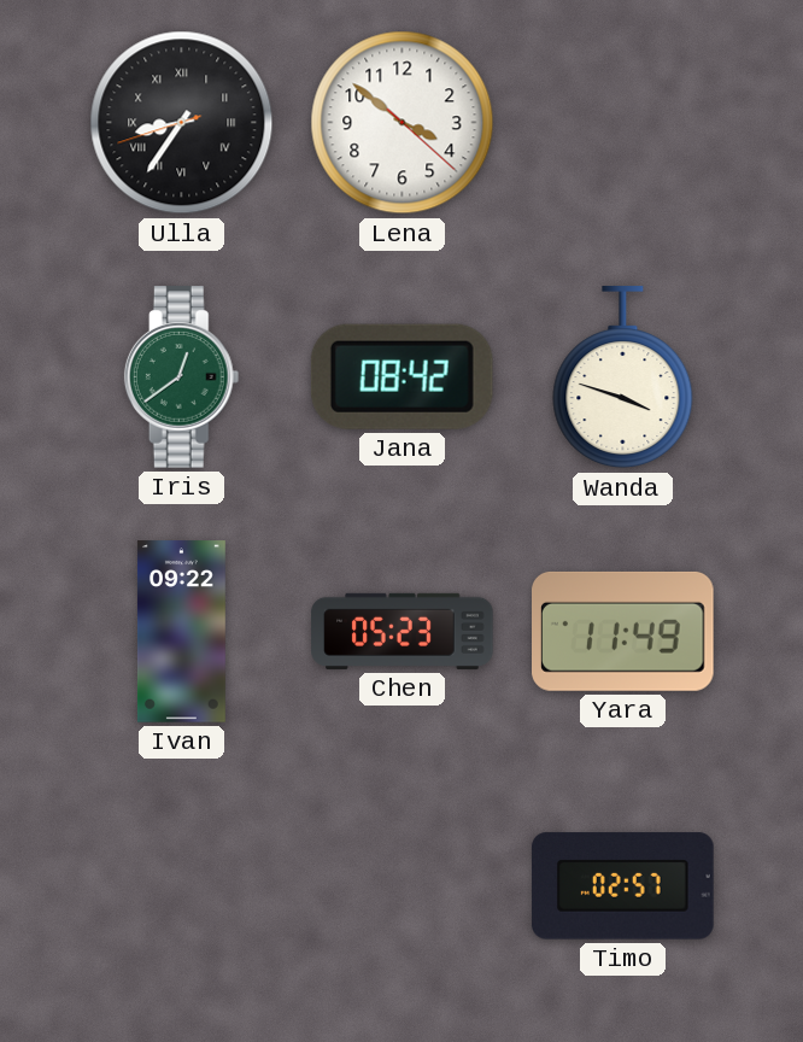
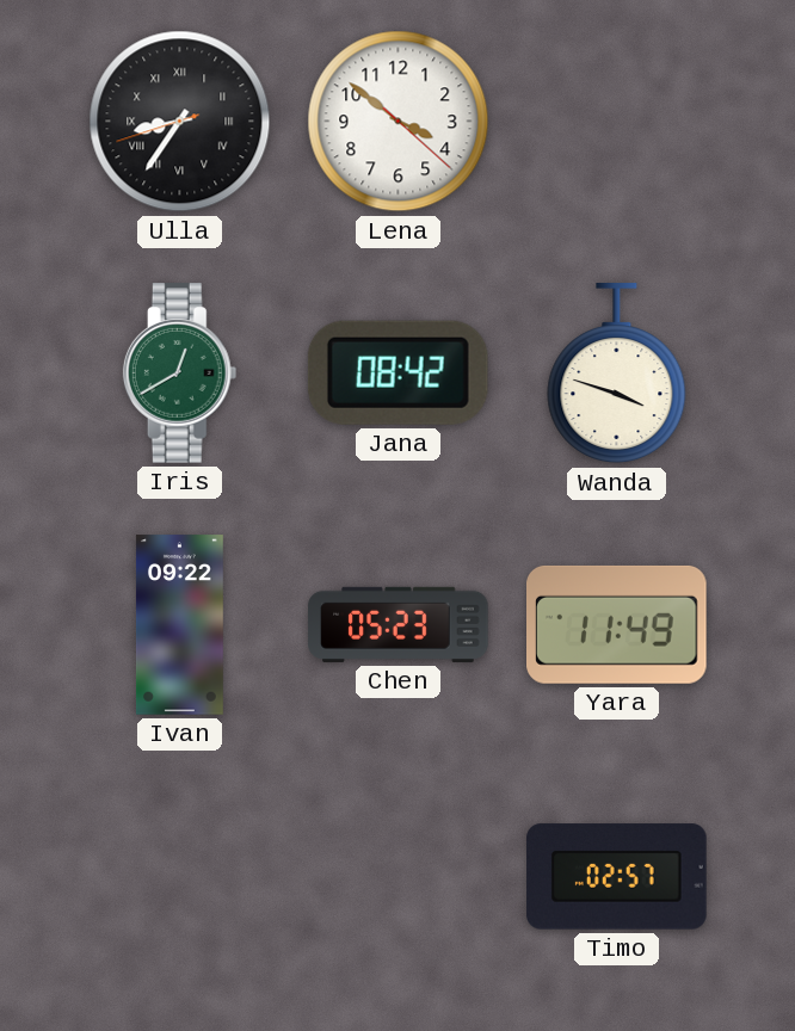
Iris: 12:39 -> 12:40 (180, 373)
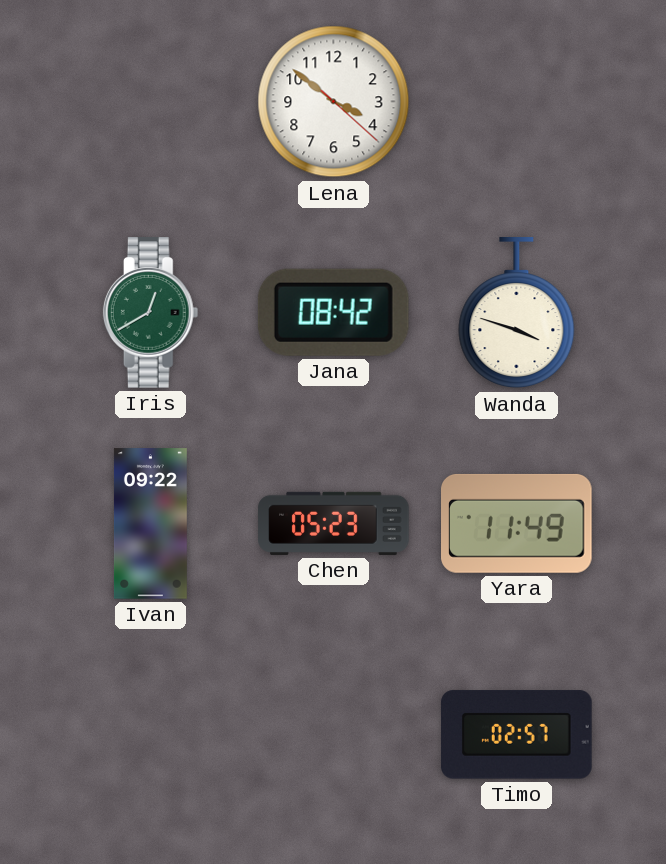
Ulla: 8:35 -> none (180, 122)
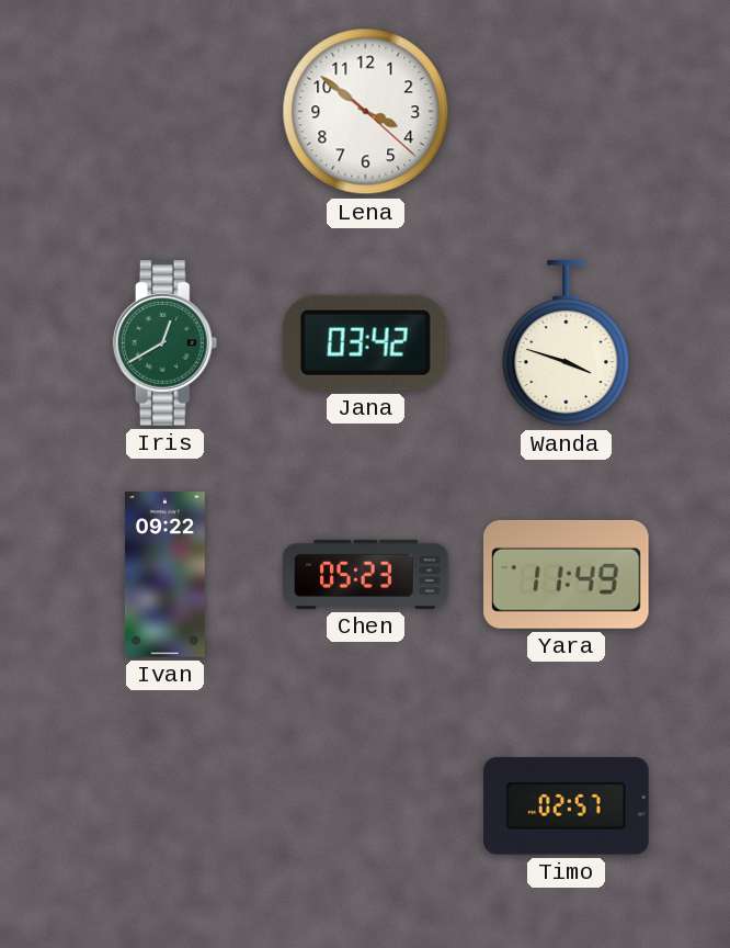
Jana: 08:42 -> 03:42 (365, 342)
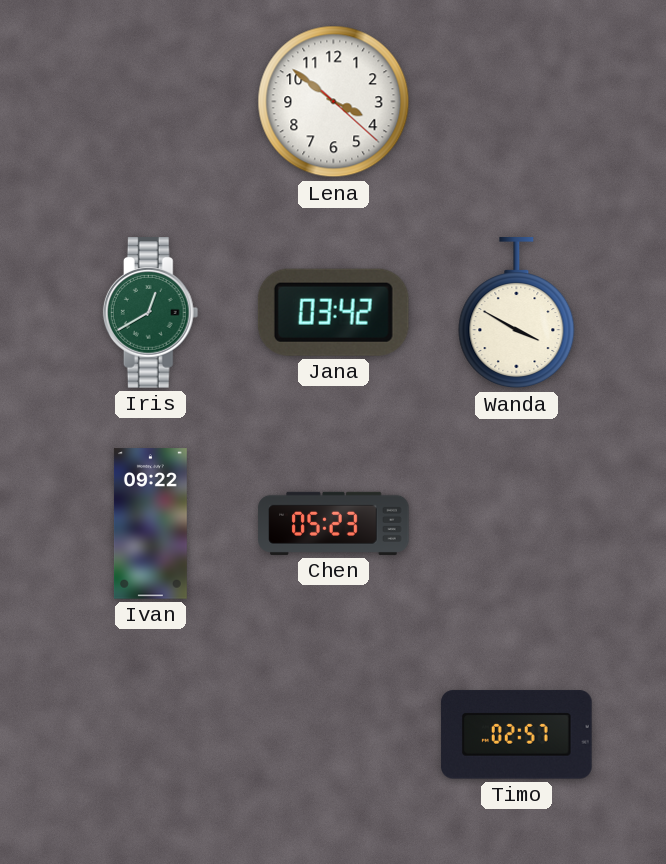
Wanda: 3:48 -> 3:50 (517, 313)
Yara: 11:49 -> none (567, 574)
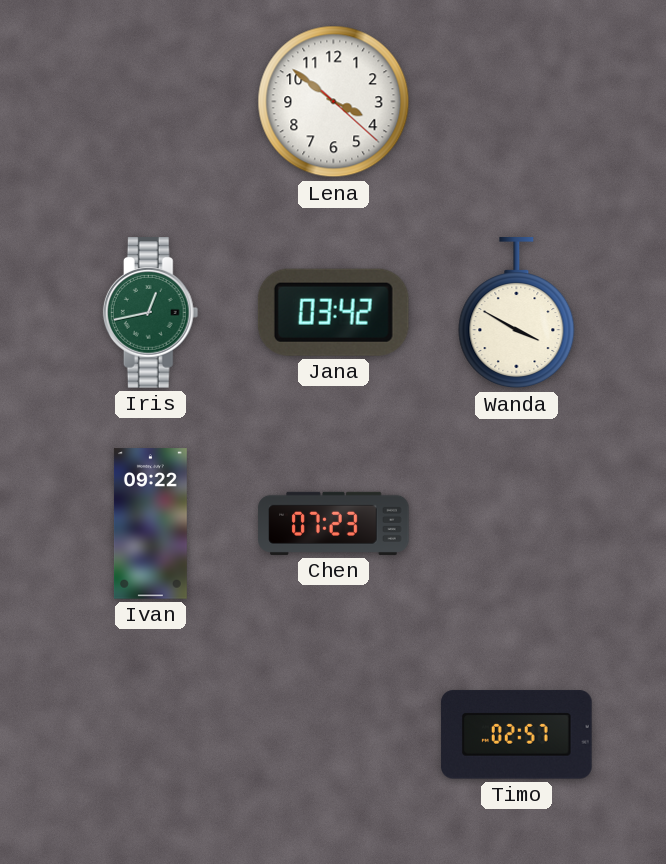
Iris: 12:40 -> 12:43 (151, 313)
Chen: 05:23 -> 07:23 (334, 523)
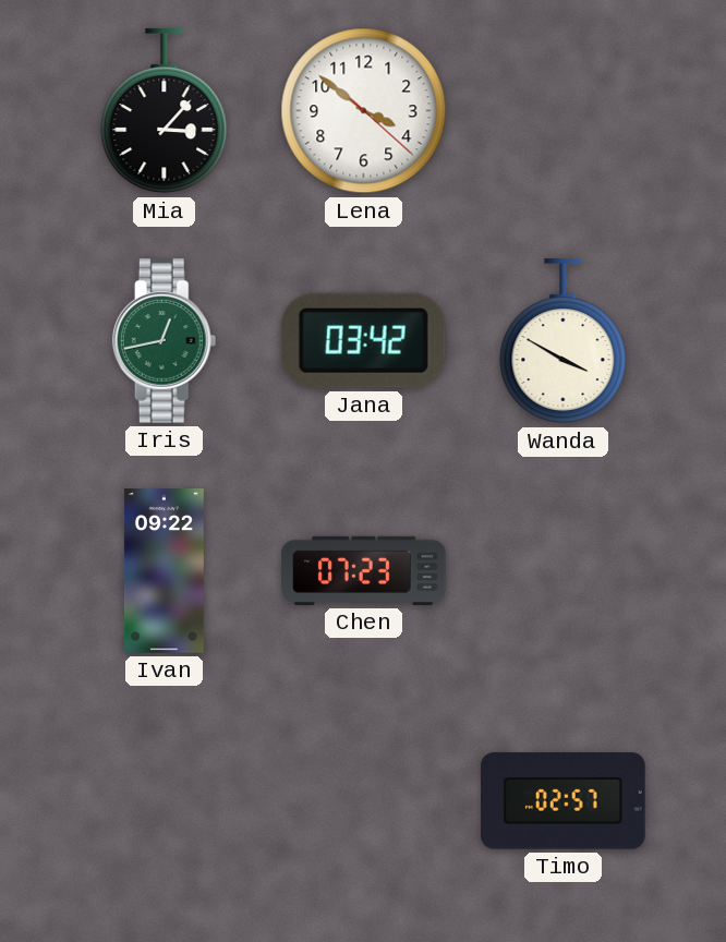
Mia: none -> 3:07 (165, 111)
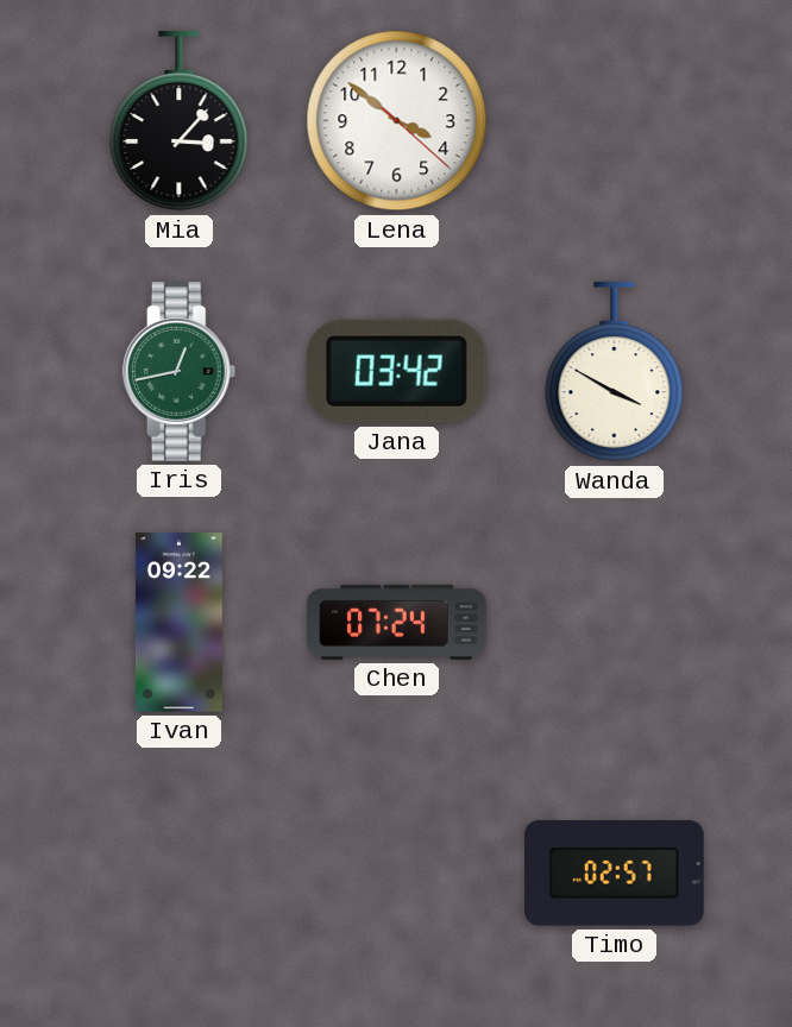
Chen: 07:23 -> 07:24 (397, 622)
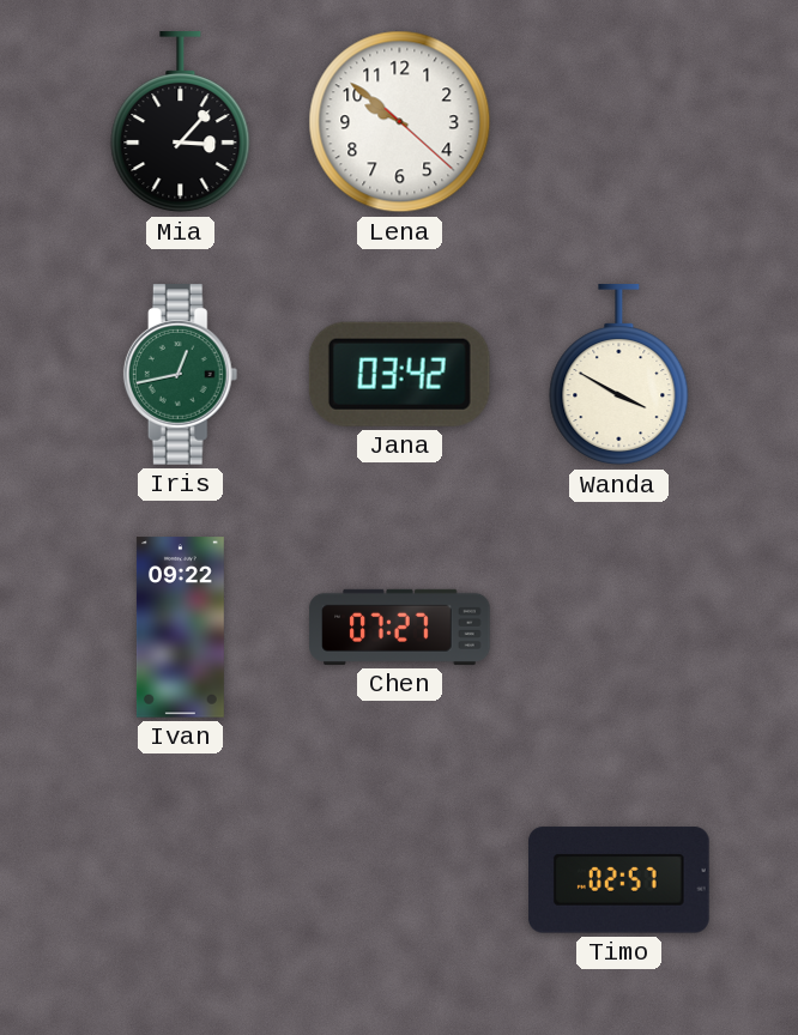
Lena: 3:51 -> 9:51 (400, 122)
Chen: 07:24 -> 07:27 (400, 627)
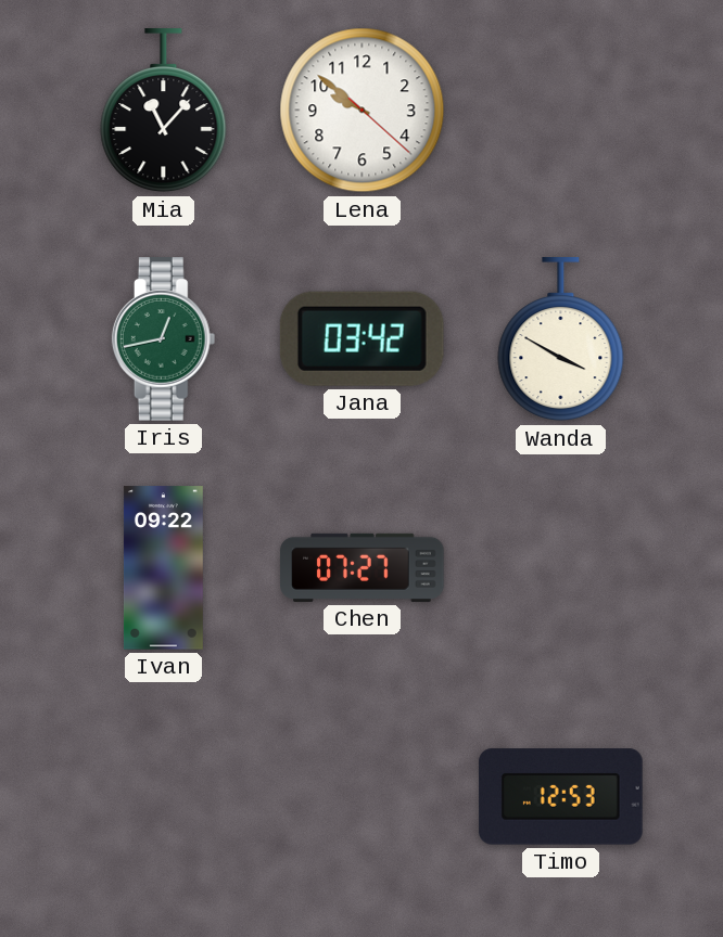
Mia: 3:07 -> 11:07 (164, 111)
Timo: 02:57 -> 12:53 (561, 797)
